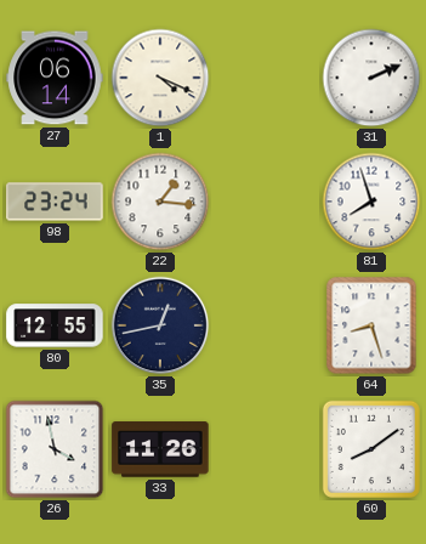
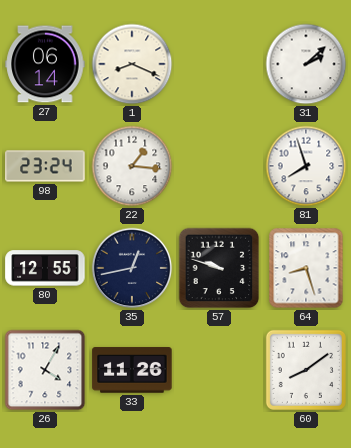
1: 4:19 -> 8:19 (132, 64)
31: 2:11 -> 2:08 (306, 64)
57: none -> 9:48 (219, 268)
26: 3:58 -> 4:05 (45, 370)
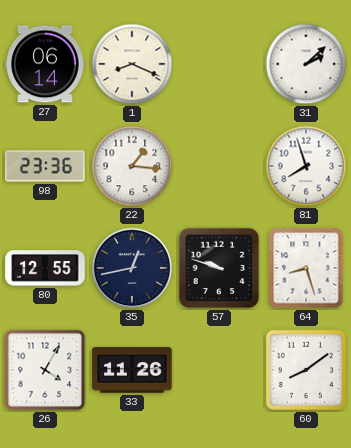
98: 23:24 -> 23:36 (45, 166)
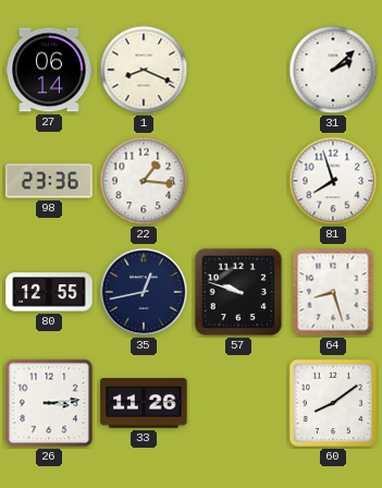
26: 4:05 -> 3:14 (49, 403)
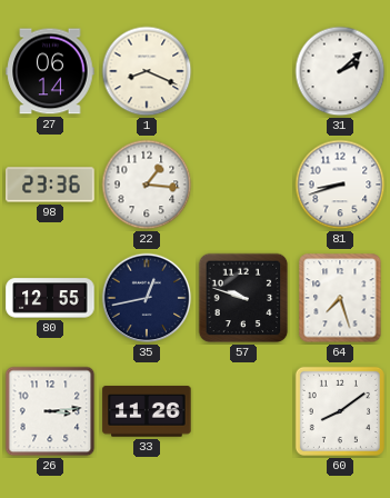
81: 7:57 -> 8:42 (340, 185)
64: 8:27 -> 7:27 (340, 298)
